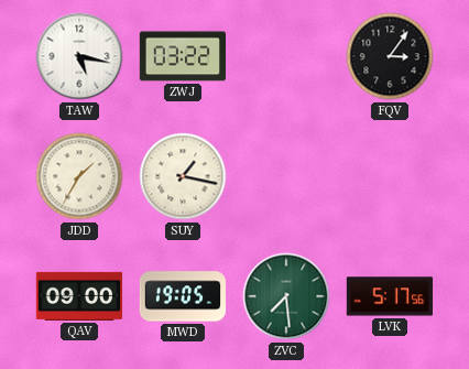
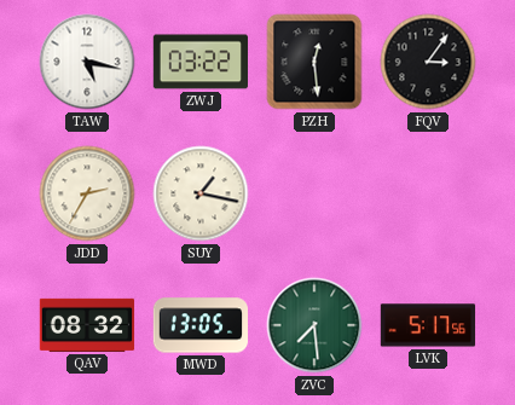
PZH: none -> 12:29 (314, 62)
JDD: 1:35 -> 2:35 (87, 193)
QAV: 09:00 -> 08:32 (87, 325)
MWD: 19:05 -> 13:05 (201, 325)
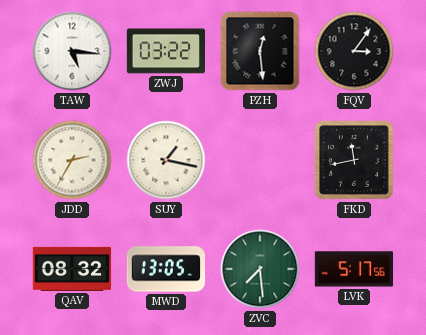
TAW: 5:17 -> 5:16 (72, 51)
FKD: none -> 11:43 (355, 161)
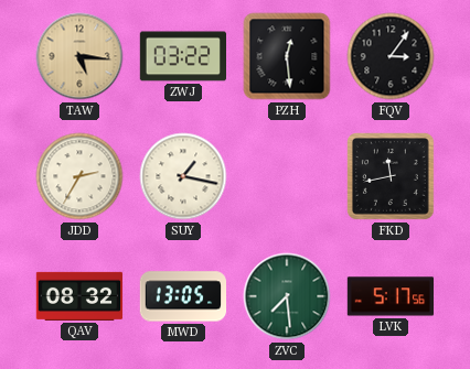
TAW dial: white -> champagne (79, 56)
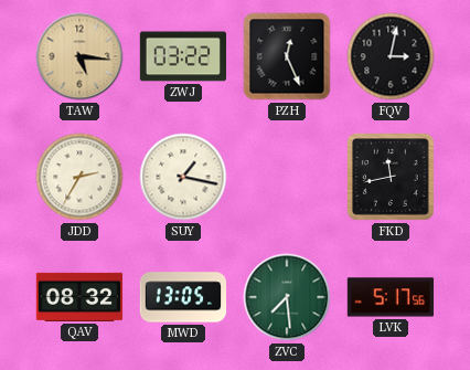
PZH: 12:29 -> 12:26 (287, 56)
FQV: 3:06 -> 3:02 (391, 56)
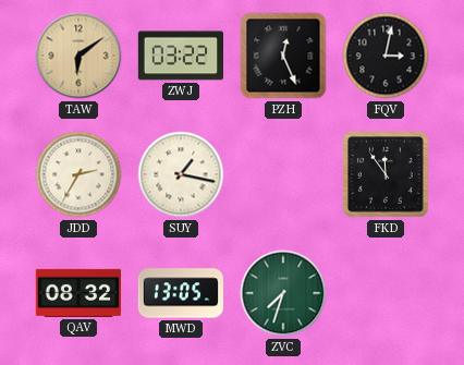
TAW: 5:16 -> 6:09 (78, 56)
FKD: 11:43 -> 11:54 (387, 175)
ZVC: 7:29 -> 7:33 (283, 293)
LVK: 5:17 -> none (391, 297)
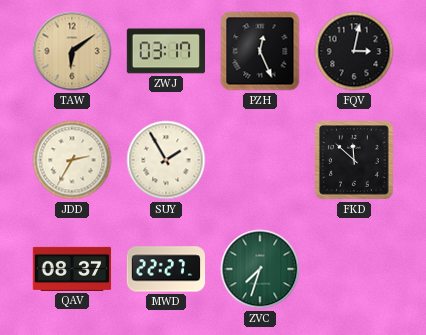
ZWJ: 03:22 -> 03:17 (166, 51)
SUY: 1:17 -> 1:55 (166, 160)
FKD: 11:54 -> 11:52 (355, 161)
QAV: 08:32 -> 08:37 (72, 269)
MWD: 13:05 -> 22:27 (166, 269)
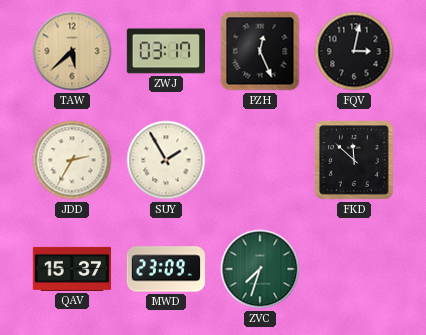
TAW: 6:09 -> 5:38 (72, 51)
QAV: 08:37 -> 15:37 (72, 269)
MWD: 22:27 -> 23:09 (166, 269)
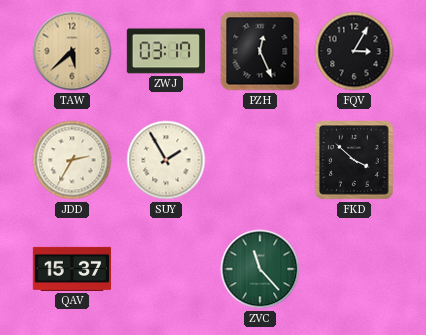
FQV: 3:02 -> 3:05 (354, 51)
FKD: 11:52 -> 3:52 (355, 161)
MWD: 23:09 -> none (166, 269)
ZVC: 7:33 -> 11:23 (260, 269)
